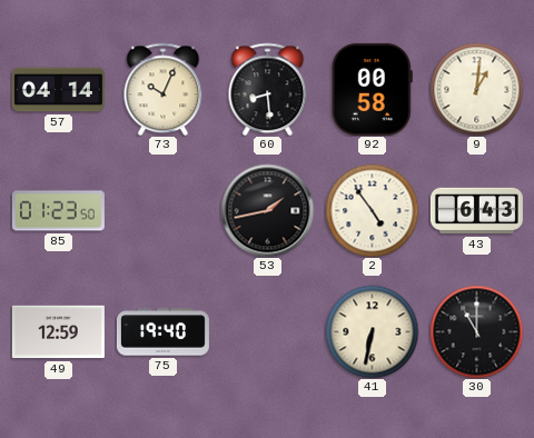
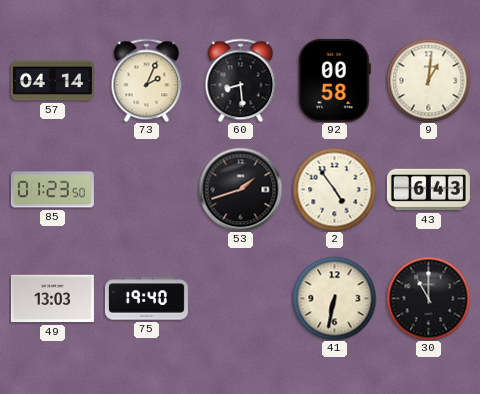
73: 10:04 -> 2:04 (147, 80)
53: 1:43 -> 1:42 (240, 189)
49: 12:59 -> 13:03 (52, 299)
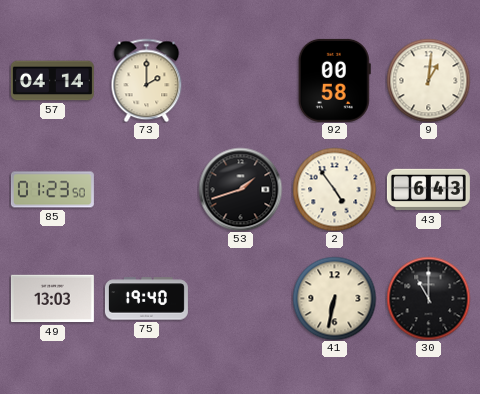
73: 2:04 -> 2:00 (147, 80)
60: 8:29 -> none (241, 80)
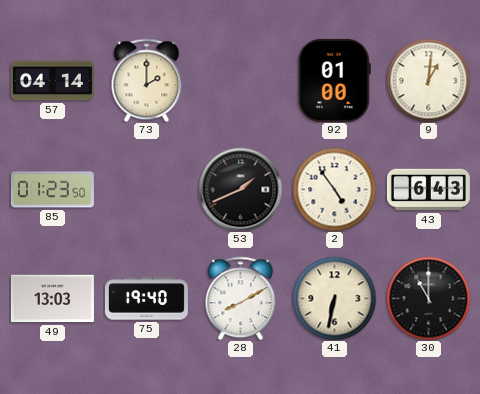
92: 00:58 -> 01:00 (334, 80)
53: 1:42 -> 1:41 (240, 189)
28: none -> 8:10 (241, 298)
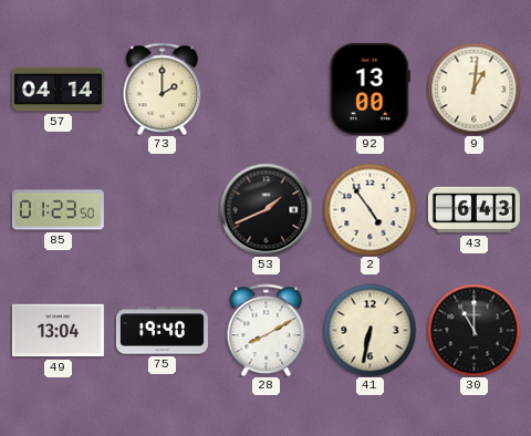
92: 01:00 -> 13:00 (369, 89)
49: 13:03 -> 13:04 (58, 331)
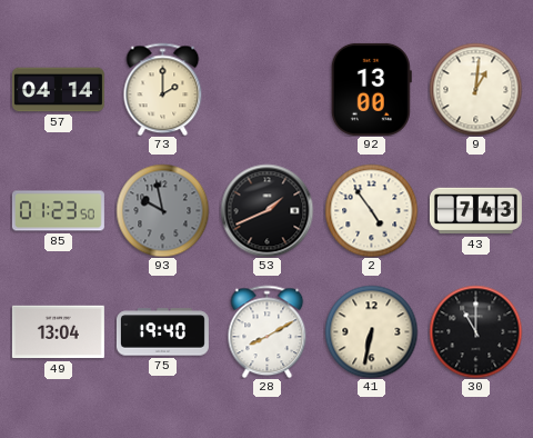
93: none -> 9:58 (162, 210)
43: 6:43 -> 7:43 (475, 211)
